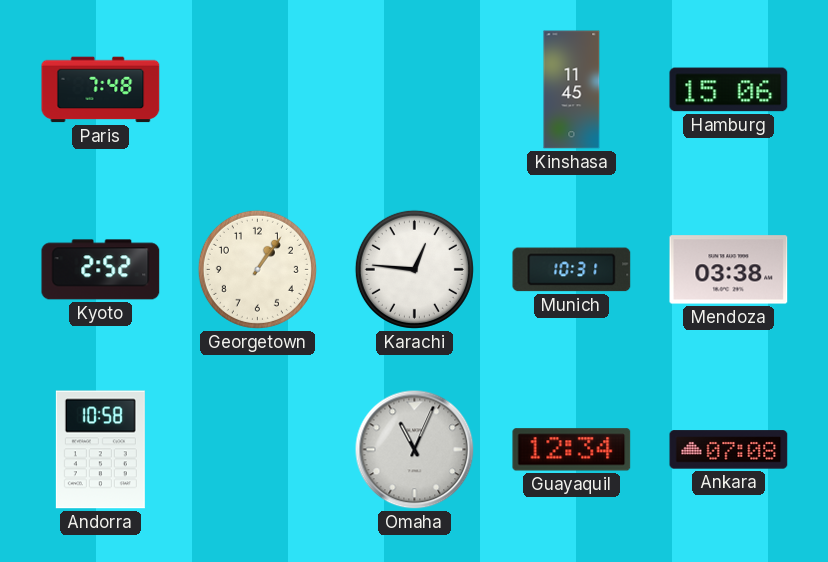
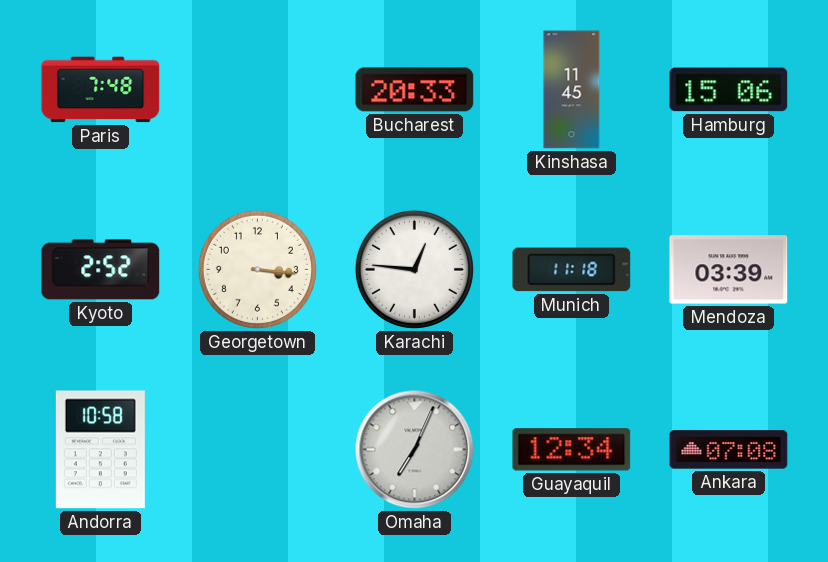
Bucharest: none -> 20:33 (415, 90)
Georgetown: 1:06 -> 3:16 (257, 269)
Munich: 10:31 -> 11:18 (572, 270)
Mendoza: 03:38 -> 03:39 (729, 270)
Omaha: 11:04 -> 7:04 (415, 450)
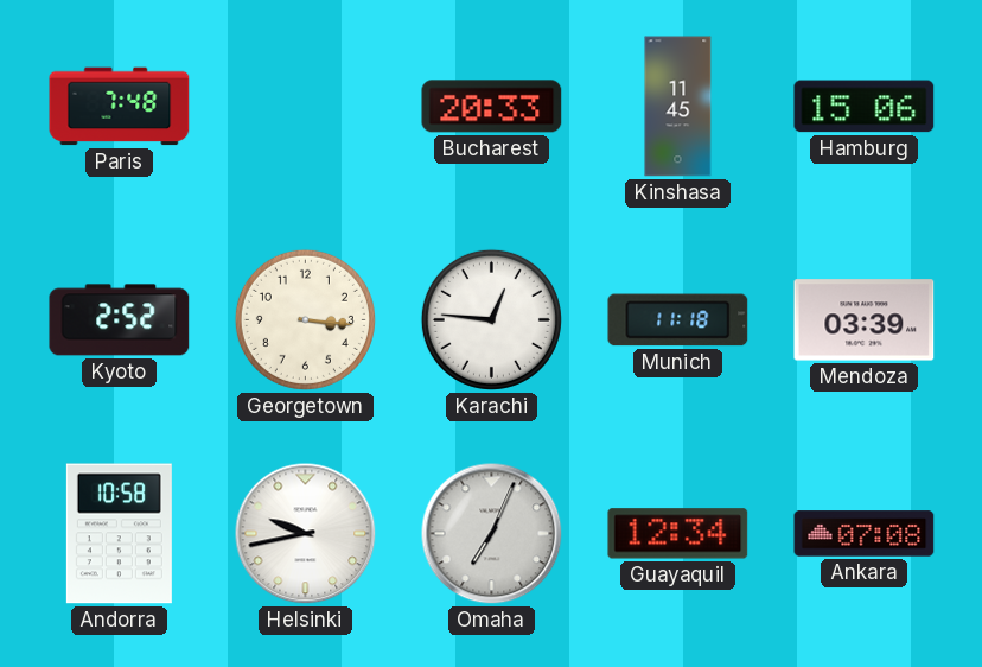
Helsinki: none -> 9:43 (306, 534)
